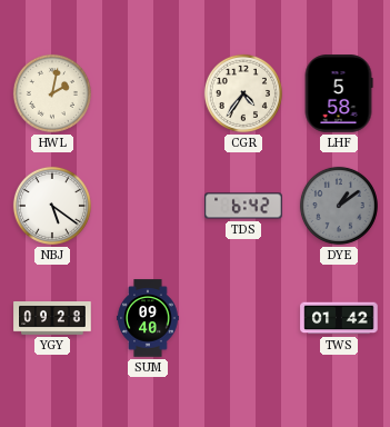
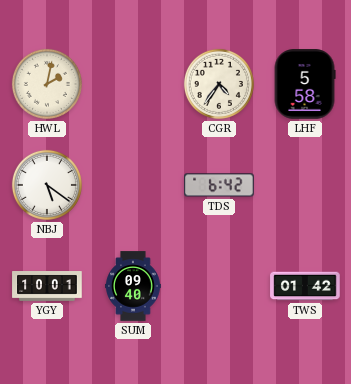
DYE: 1:09 -> none (339, 206)
YGY: 09:28 -> 10:01 (47, 287)
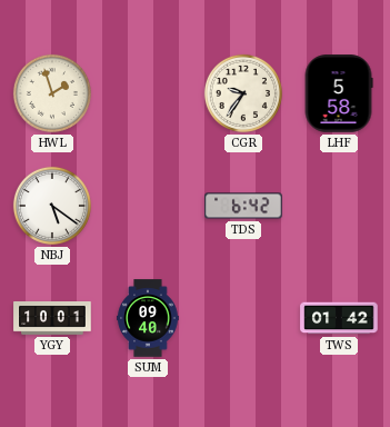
HWL: 2:02 -> 1:57 (52, 93)
CGR: 4:36 -> 9:36 (243, 93)
